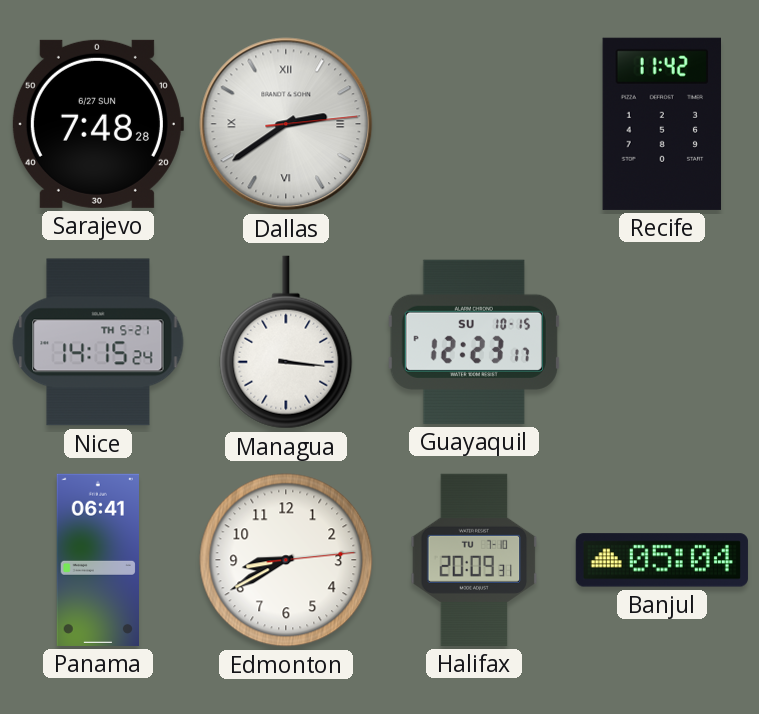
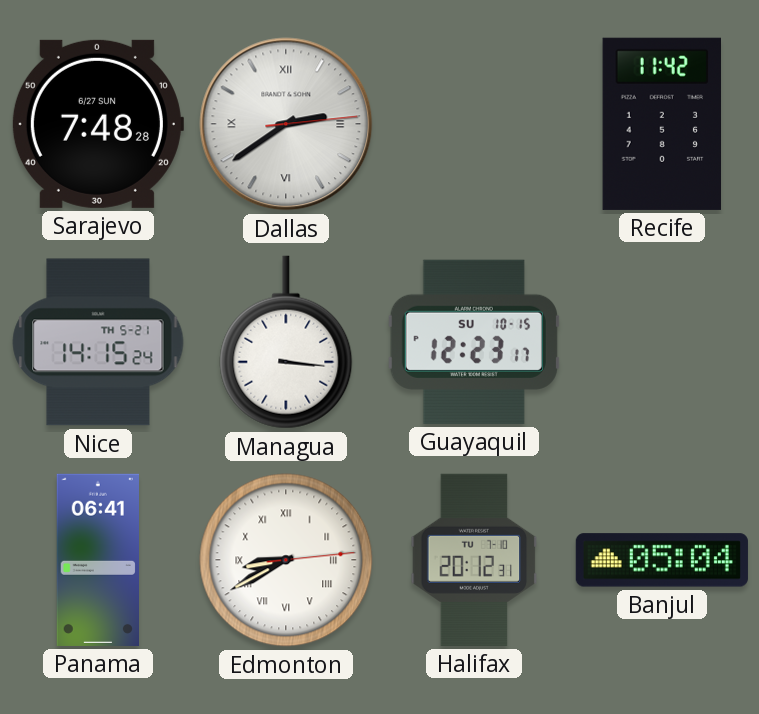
Edmonton numerals: Arabic -> Roman (286, 560)
Halifax: 20:09 -> 20:12 (474, 560)
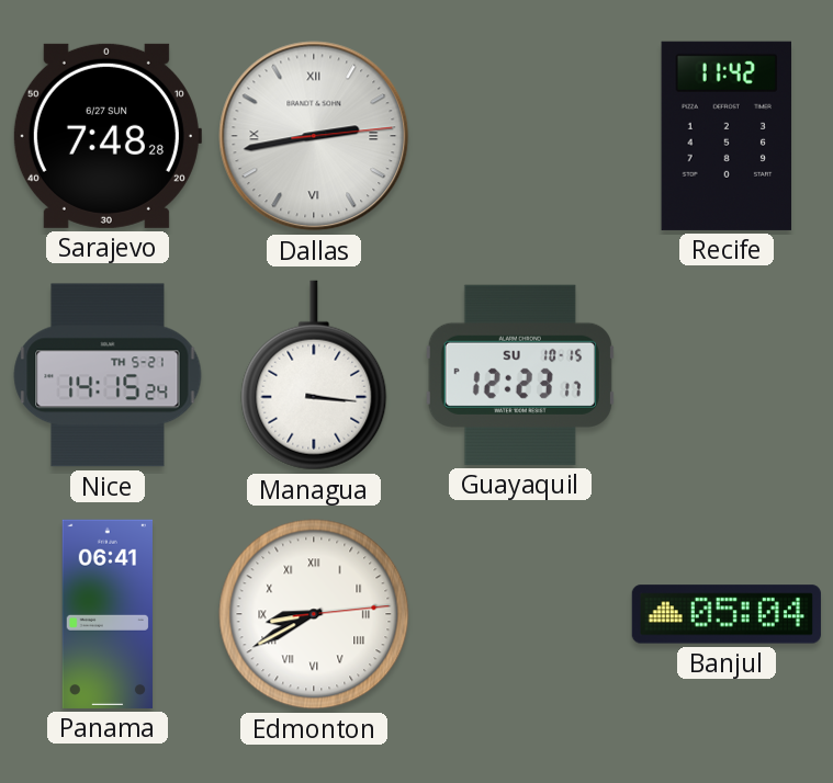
Dallas: 2:39 -> 2:43 (314, 136)
Halifax: 20:12 -> none (474, 560)
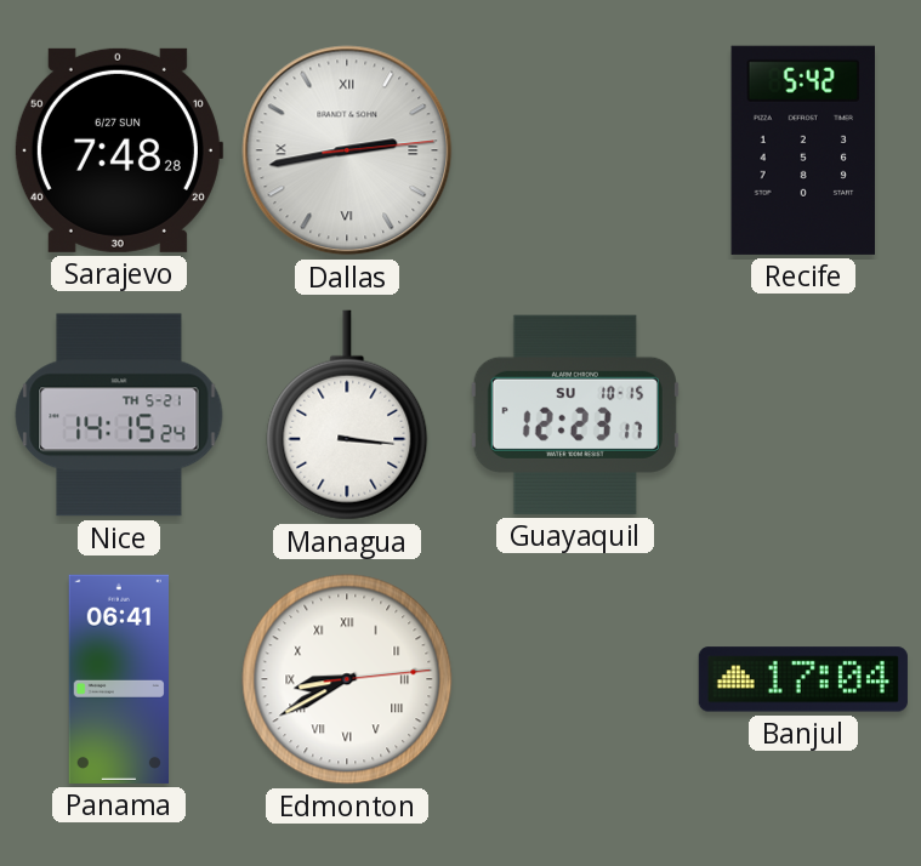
Recife: 11:42 -> 5:42 (802, 150)
Banjul: 05:04 -> 17:04 (803, 679)
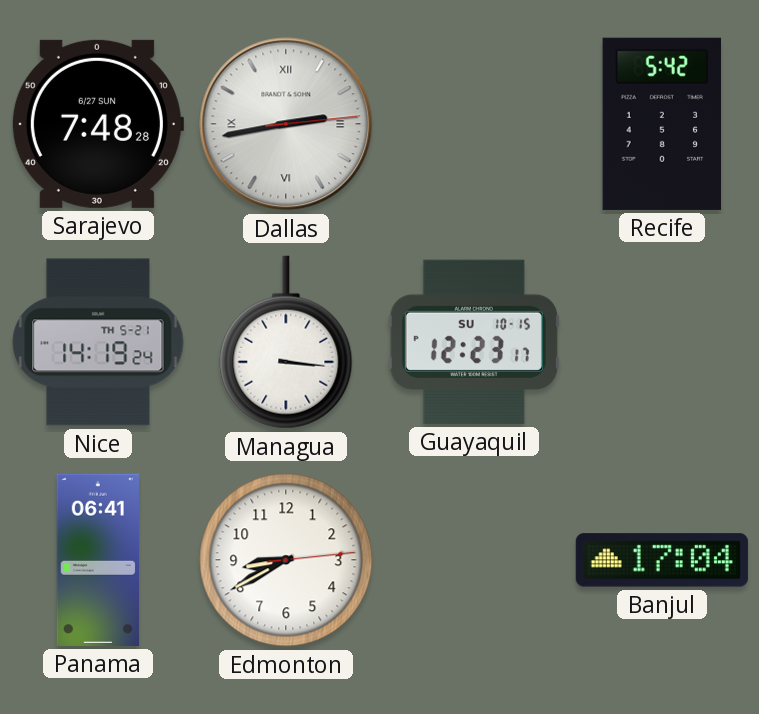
Nice: 14:15 -> 14:19 (98, 342)
Edmonton numerals: Roman -> Arabic (286, 560)
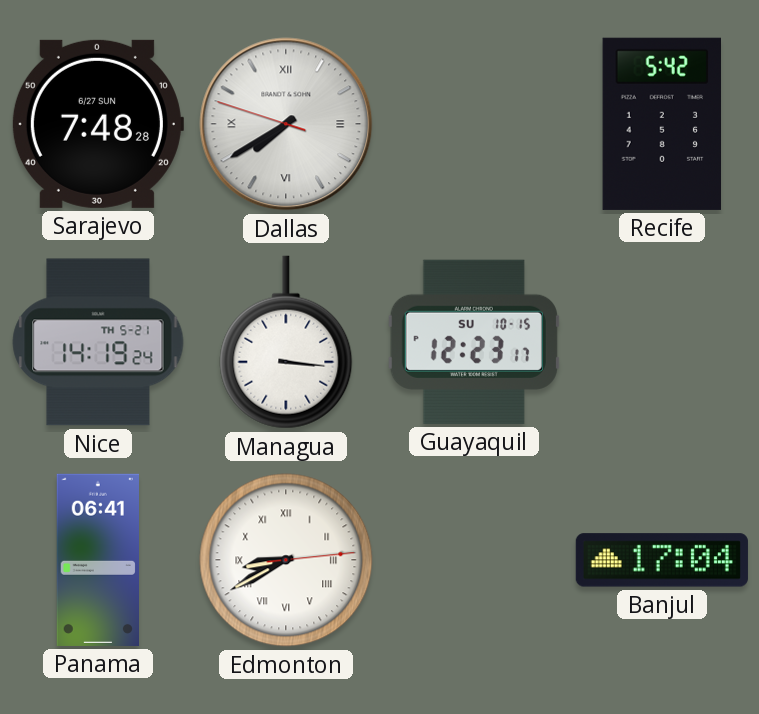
Dallas: 2:43 -> 7:39 (286, 124)
Edmonton numerals: Arabic -> Roman (286, 560)
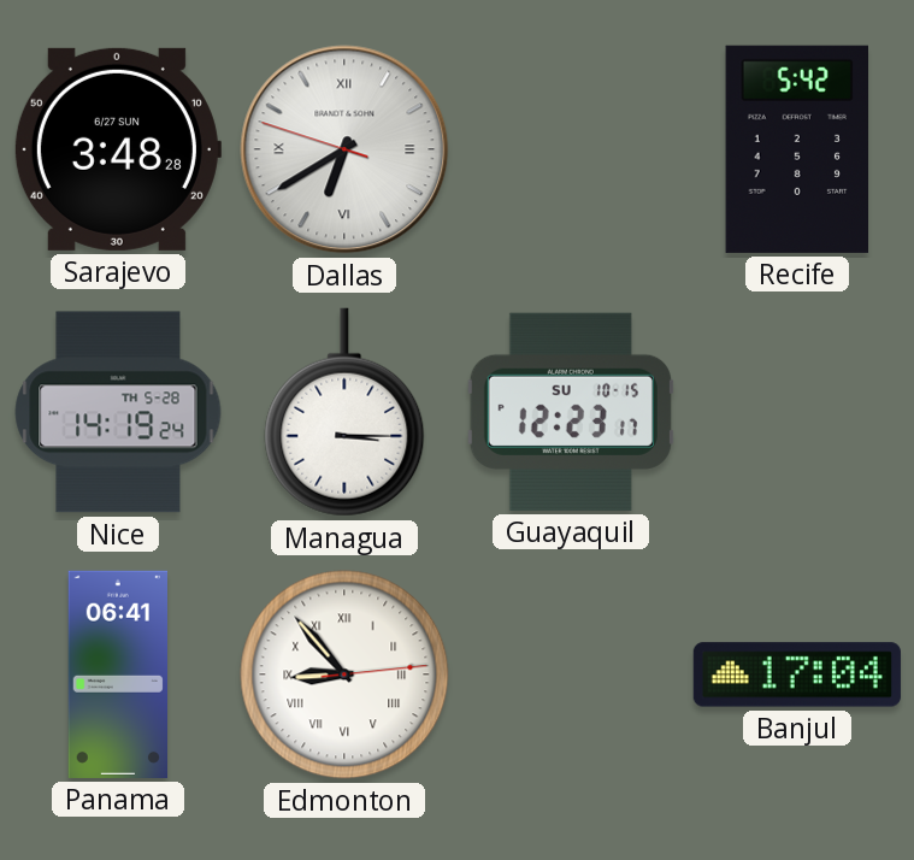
Sarajevo: 7:48 -> 3:48 (117, 149)
Dallas: 7:39 -> 6:39 (344, 149)
Nice date: TH 5-21 -> TH 5-28 (118, 412)
Managua: 3:16 -> 3:15 (344, 412)
Edmonton: 8:40 -> 8:53 (344, 675)
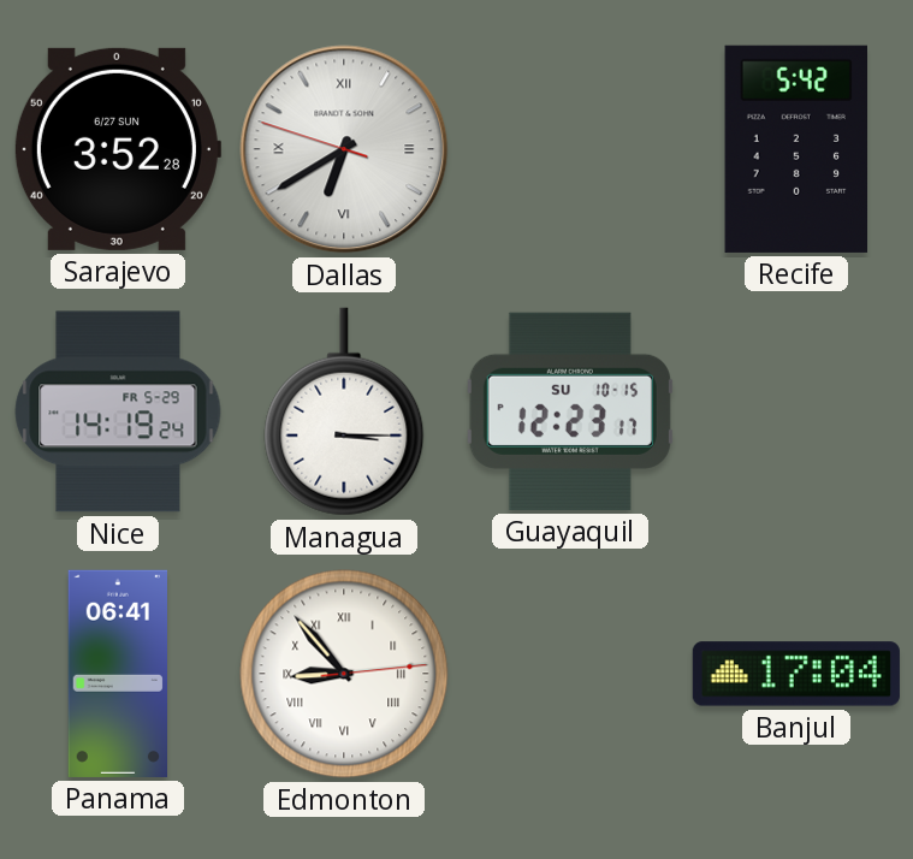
Sarajevo: 3:48 -> 3:52 (117, 149)
Nice date: TH 5-28 -> FR 5-29 (118, 411)
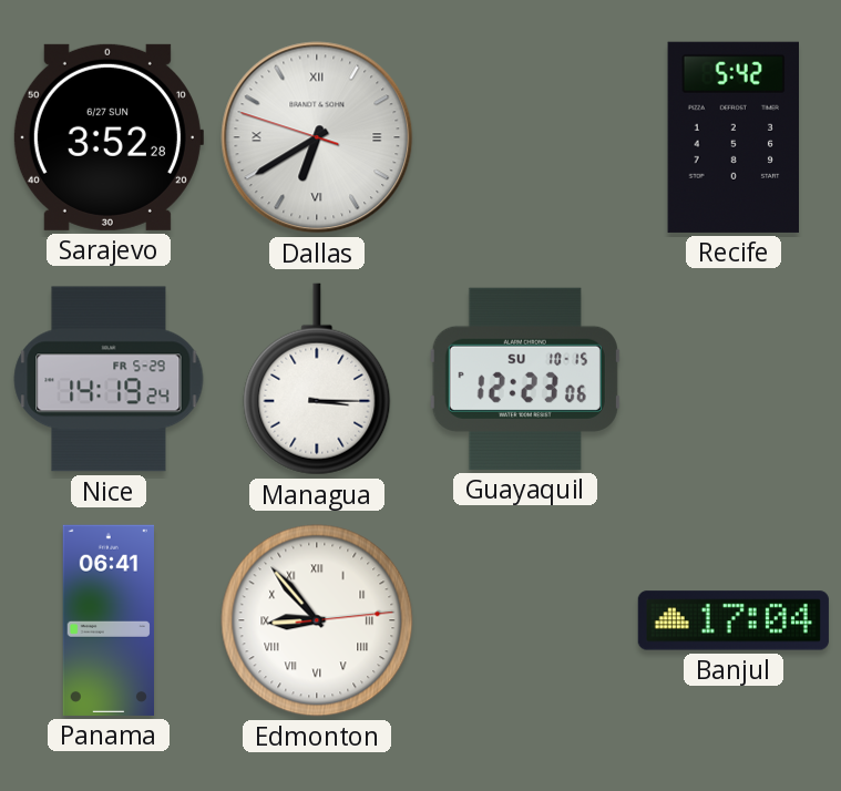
Guayaquil: 12:23:17 -> 12:23:06 (525, 379)
